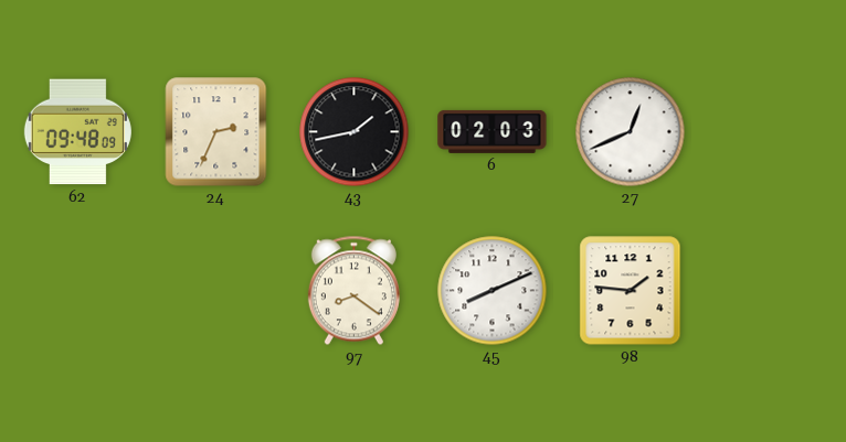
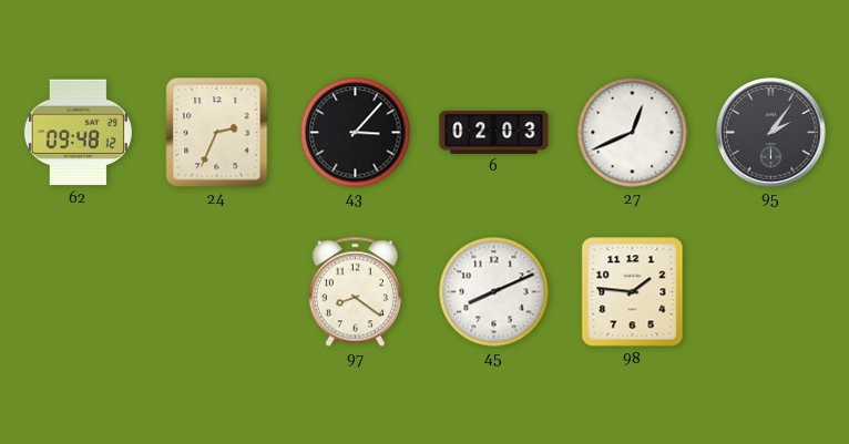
62: 09:48:09 -> 09:48:12 (78, 133)
43: 1:43 -> 3:07 (356, 133)
95: none -> 2:06 (771, 133)
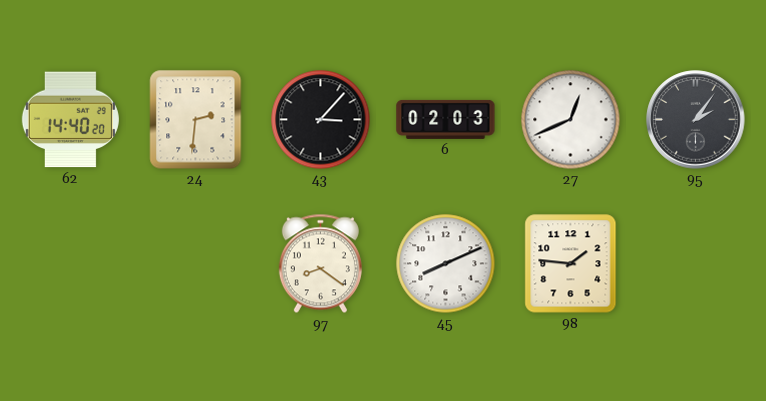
62: 09:48 -> 14:40 (70, 120)
24: 2:34 -> 2:31 (196, 120)
